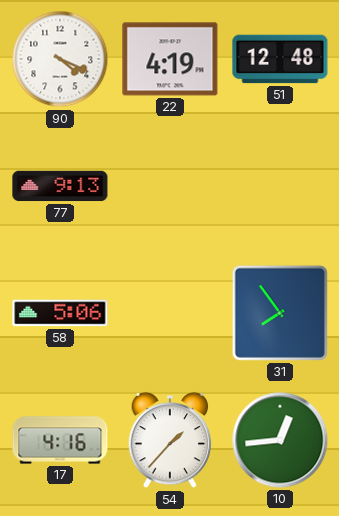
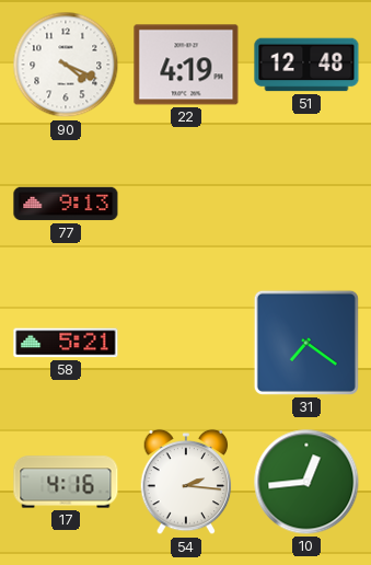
58: 5:06 -> 5:21 (66, 343)
31: 7:54 -> 7:21 (306, 343)
54: 1:37 -> 2:16 (186, 482)
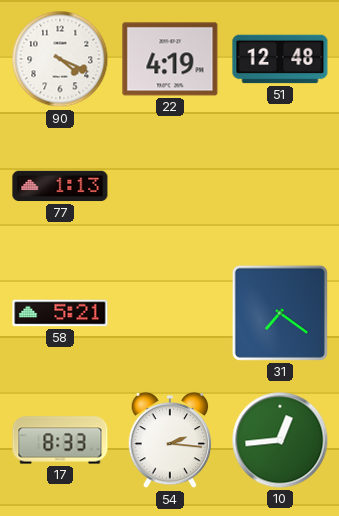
77: 9:13 -> 1:13 (60, 186)
17: 4:16 -> 8:33 (60, 440)
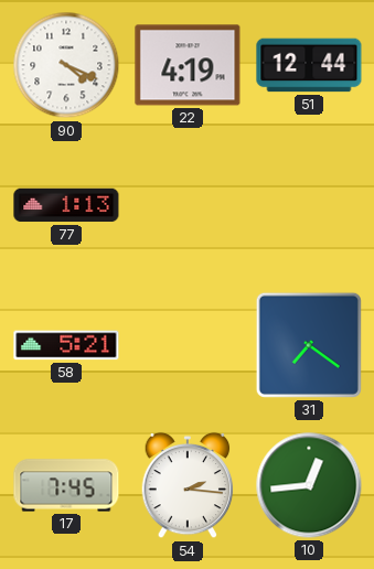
51: 12:48 -> 12:44 (309, 65)
17: 8:33 -> 7:45 (66, 485)
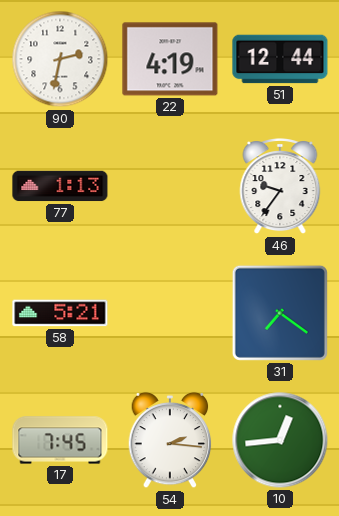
90: 4:19 -> 2:32 (60, 59)
46: none -> 9:36 (280, 187)
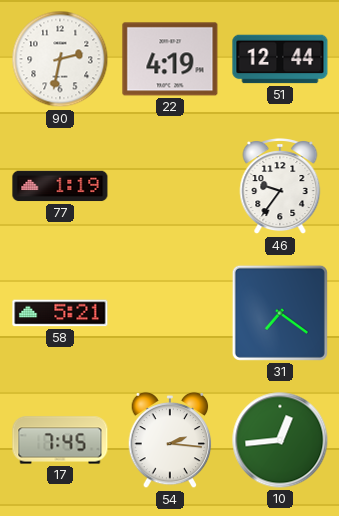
77: 1:13 -> 1:19 (60, 186)
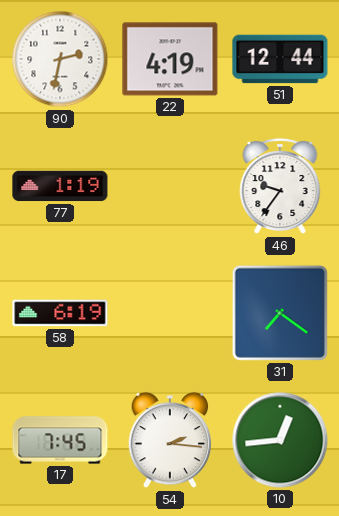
58: 5:21 -> 6:19 (60, 313)
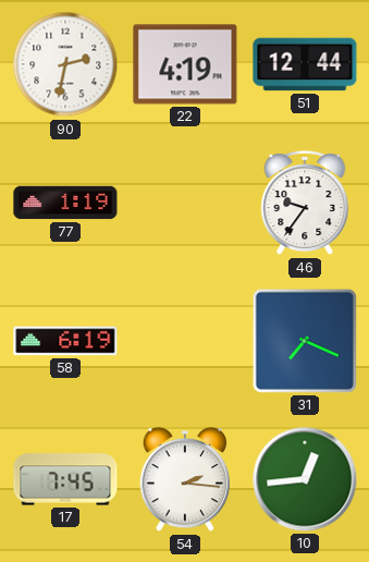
31: 7:21 -> 7:19 (305, 341)
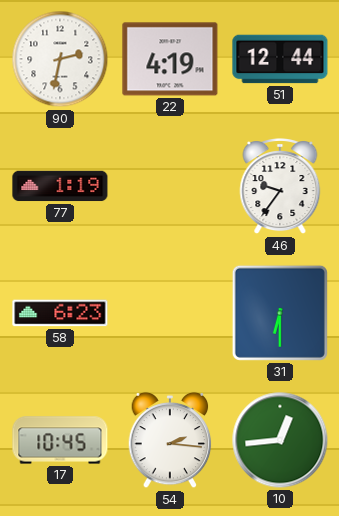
58: 6:19 -> 6:23 (60, 313)
31: 7:19 -> 6:30 (280, 313)
17: 7:45 -> 10:45 (60, 440)
